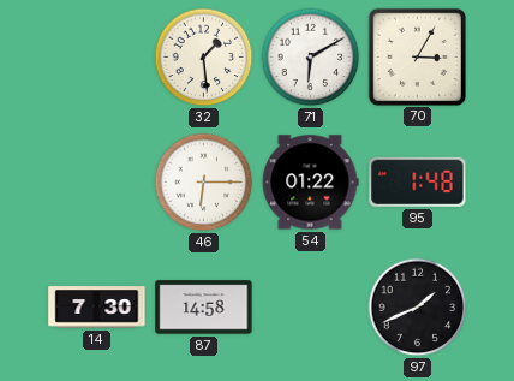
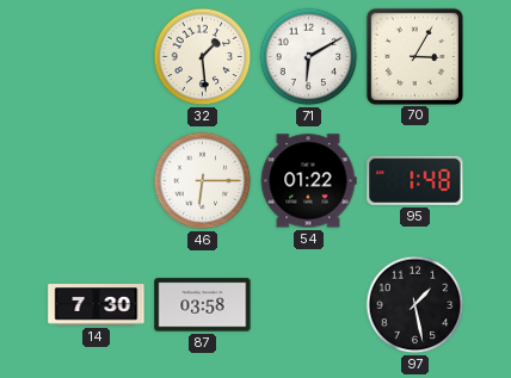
87: 14:58 -> 03:58 (203, 305)
97: 1:41 -> 1:28 (415, 305)
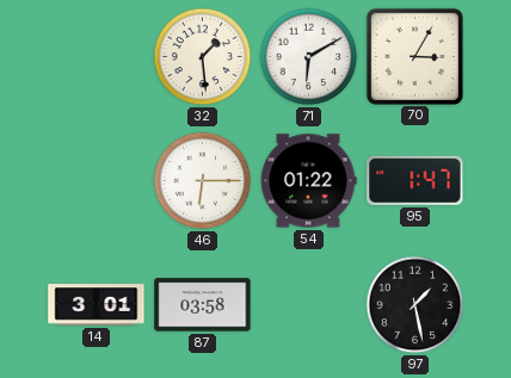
95: 1:48 -> 1:47 (415, 180)
14: 7:30 -> 3:01 (97, 305)
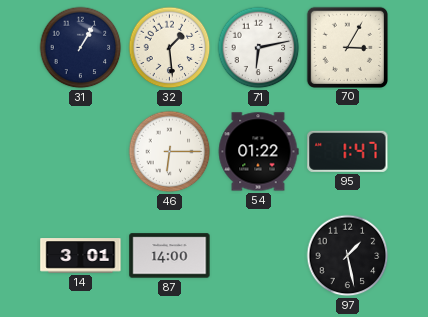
31: none -> 1:05 (81, 48)
71: 6:10 -> 6:13 (259, 48)
87: 03:58 -> 14:00 (170, 256)
